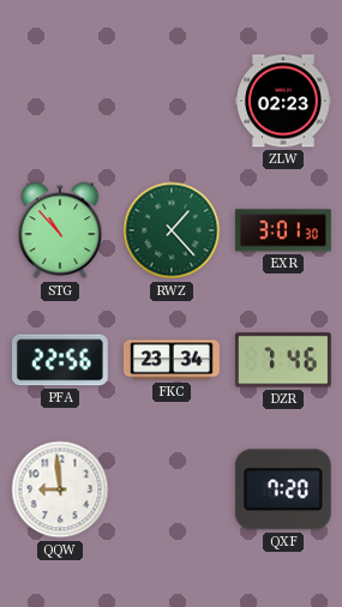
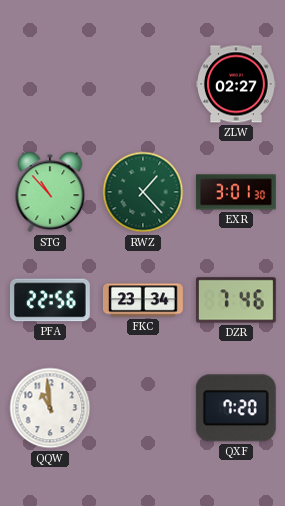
ZLW: 02:23 -> 02:27 (236, 84)
QQW: 8:59 -> 10:59 (50, 408)
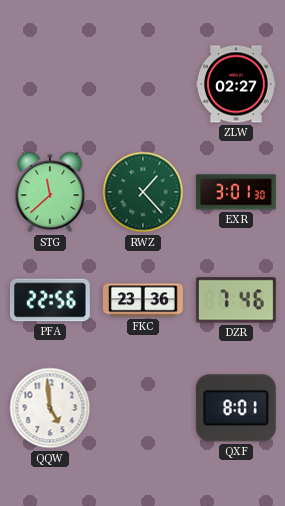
STG: 10:53 -> 11:38 (50, 192)
FKC: 23:34 -> 23:36 (143, 300)
QQW: 10:59 -> 4:59 (50, 408)
QXF: 7:20 -> 8:01 (236, 408)
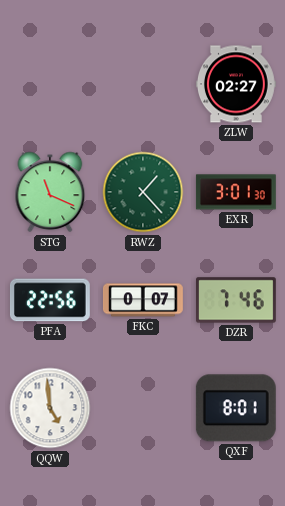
STG: 11:38 -> 11:19 (50, 192)
FKC: 23:36 -> 0:07 (143, 300)
